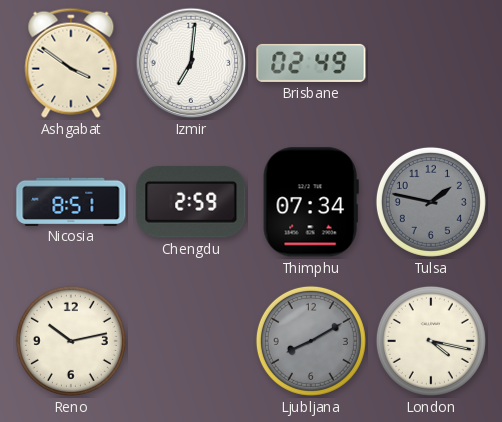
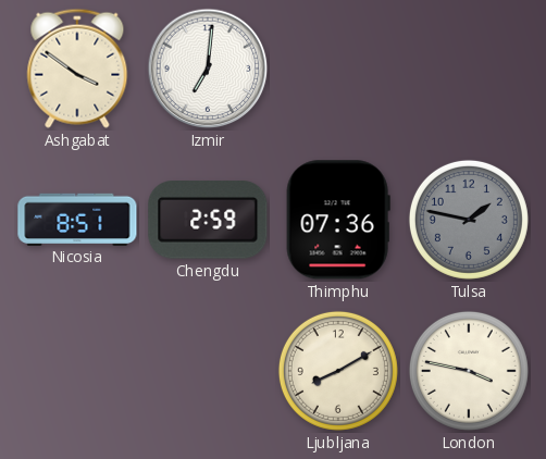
Brisbane: 02:49 -> none (311, 63)
Thimphu: 07:34 -> 07:36 (338, 220)
Reno: 10:13 -> none (71, 341)
Ljubljana dial: grey -> cream (338, 371)
London: 4:17 -> 3:47 (469, 371)
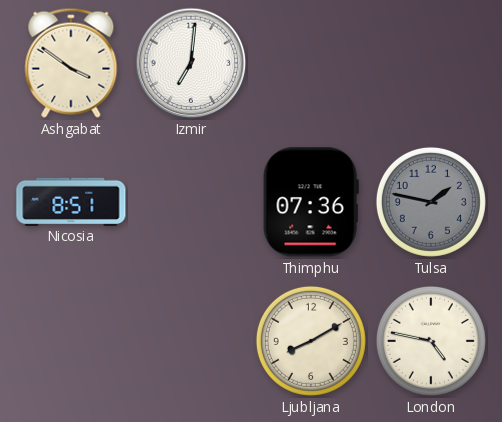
Chengdu: 2:59 -> none (208, 220)
London: 3:47 -> 4:47 (431, 341)
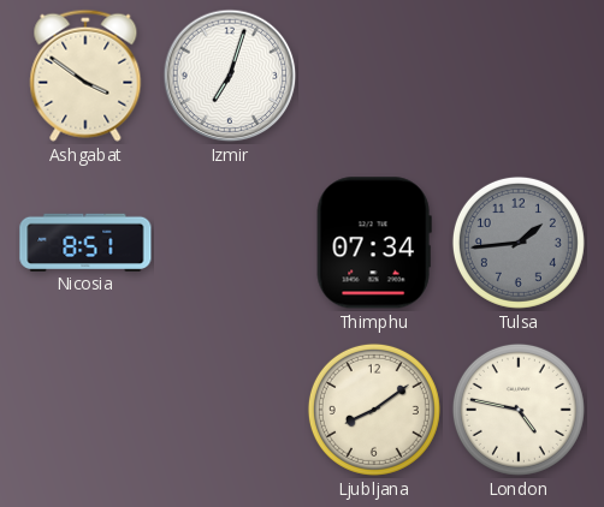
Izmir: 7:01 -> 7:03 (230, 76)
Thimphu: 07:36 -> 07:34 (374, 243)
Tulsa: 1:47 -> 1:44 (519, 243)
Ljubljana: 8:10 -> 8:09 (374, 410)
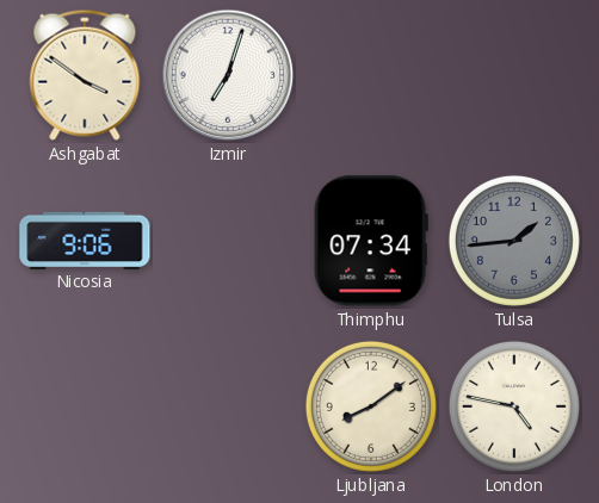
Nicosia: 8:51 -> 9:06 (85, 240)
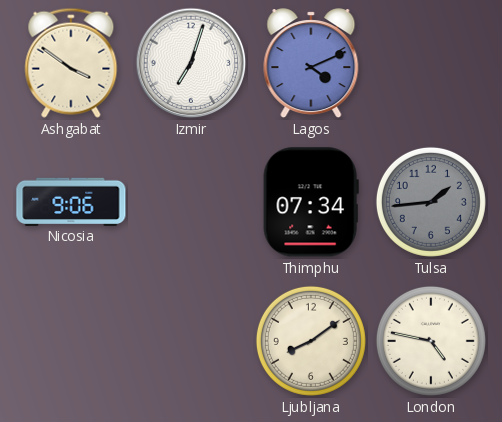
Lagos: none -> 4:11 (311, 64)
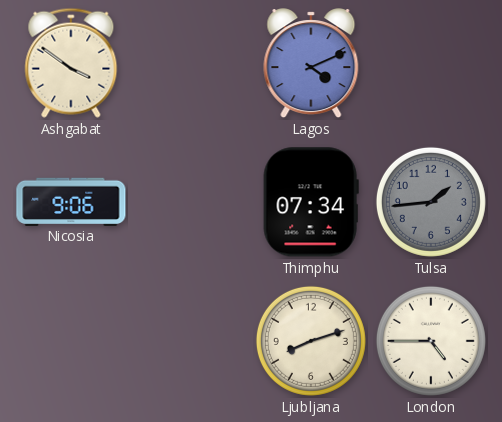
Izmir: 7:03 -> none (191, 63)
Ljubljana: 8:09 -> 8:12 (311, 341)
London: 4:47 -> 4:45 (431, 341)
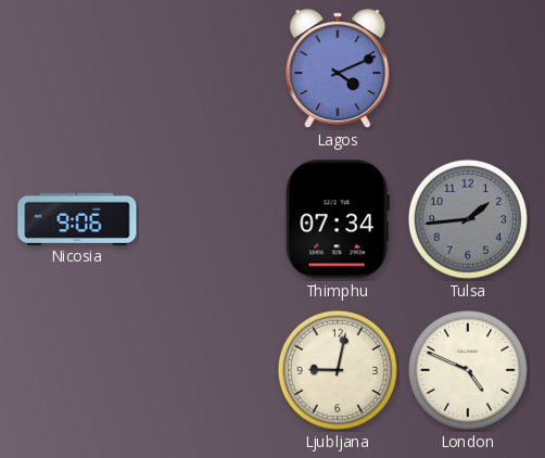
Ashgabat: 3:51 -> none (71, 63)
Ljubljana: 8:12 -> 9:02 (338, 370)
London: 4:45 -> 4:49 (468, 370)
